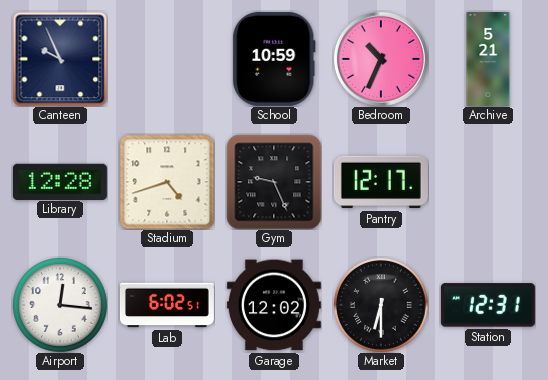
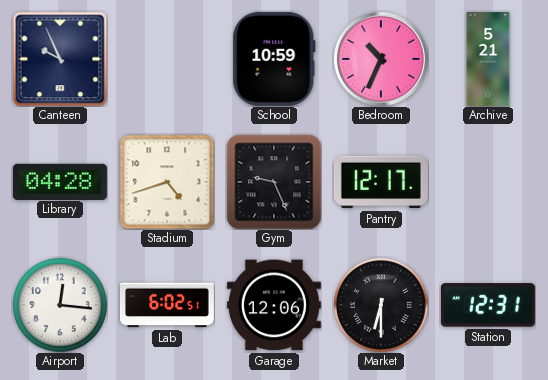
Library: 12:28 -> 04:28 (60, 181)
Garage: 12:02 -> 12:06 (274, 305)
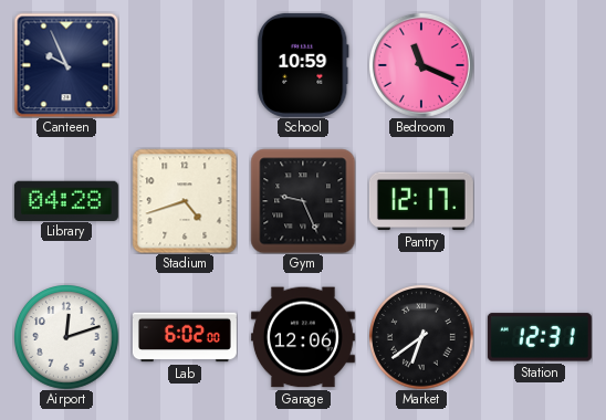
Bedroom: 10:34 -> 11:19 (421, 65)
Archive: 5:21 -> none (488, 59)
Airport: 12:16 -> 12:12 (66, 337)
Lab: 6:02:51 -> 6:02:00 (185, 337)
Market: 6:30 -> 6:39 (421, 337)
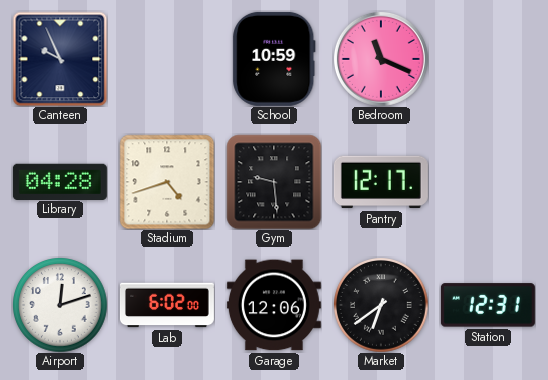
Gym: 9:26 -> 9:29 (274, 182)
